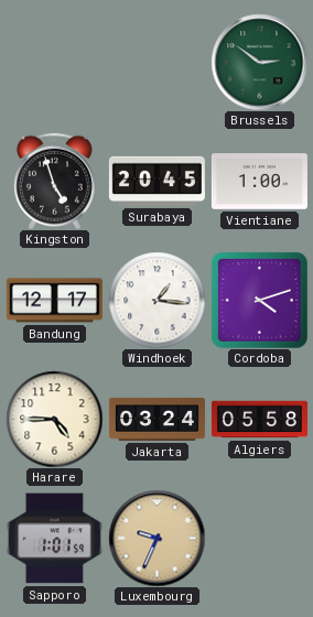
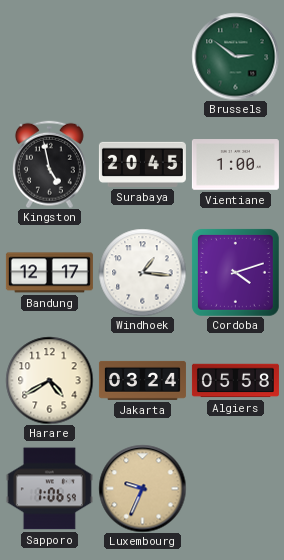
Kingston: 4:57 -> 4:58 (49, 164)
Harare: 4:45 -> 4:40 (49, 380)
Sapporo: 1:01 -> 1:06 (49, 489)
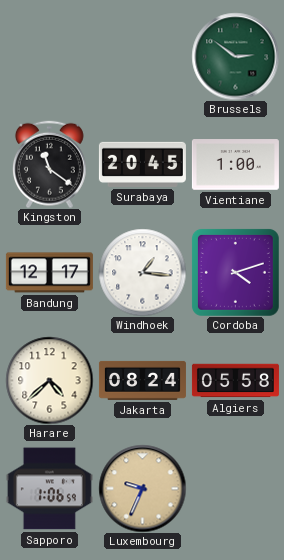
Kingston: 4:58 -> 11:21 (49, 164)
Harare: 4:40 -> 4:38 (49, 380)
Jakarta: 03:24 -> 08:24 (142, 380)
